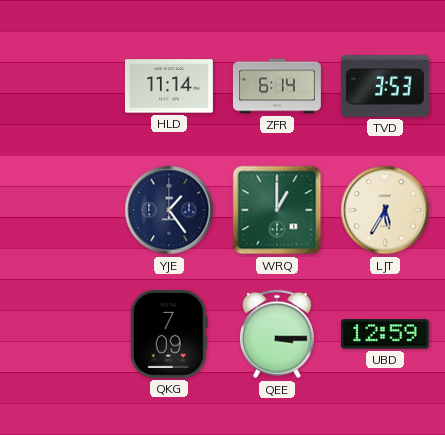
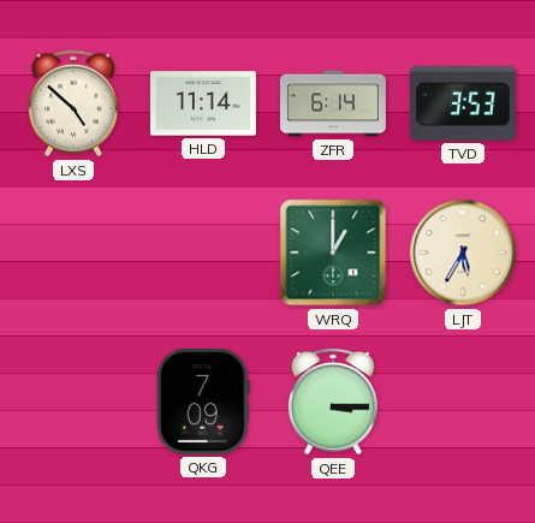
LXS: none -> 4:52 (73, 103)
YJE: 1:24 -> none (169, 210)
UBD: 12:59 -> none (385, 334)
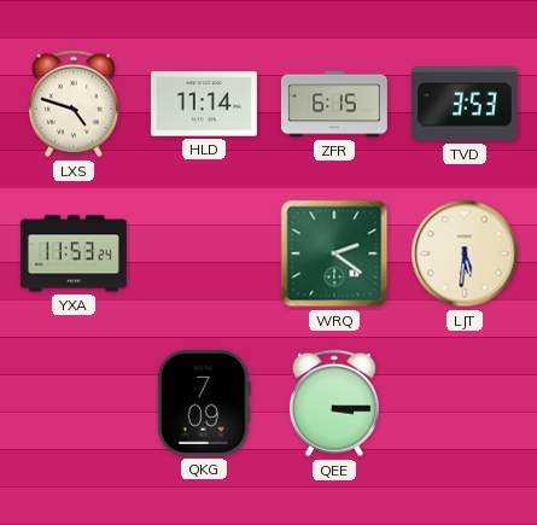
LXS: 4:52 -> 4:48 (74, 104)
ZFR: 6:14 -> 6:15 (334, 104)
YXA: none -> 11:53 (74, 253)
WRQ: 1:00 -> 2:21 (334, 253)
LJT: 5:35 -> 5:31 (465, 253)
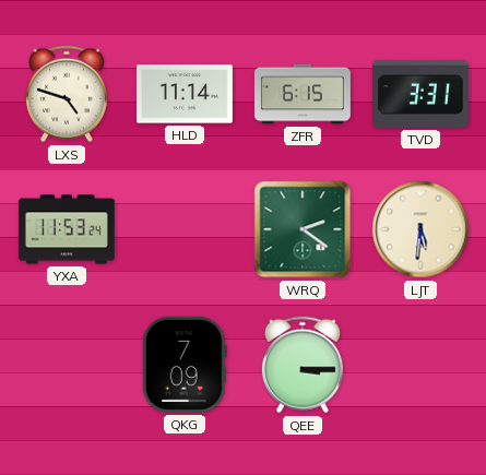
TVD: 3:53 -> 3:31 (420, 94)
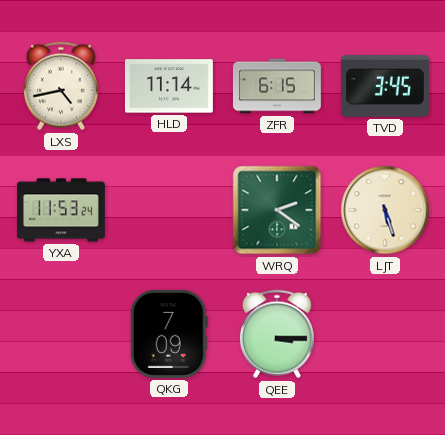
LXS: 4:48 -> 4:43 (61, 86)
TVD: 3:31 -> 3:45 (385, 86)
LJT: 5:31 -> 5:27 (385, 210)
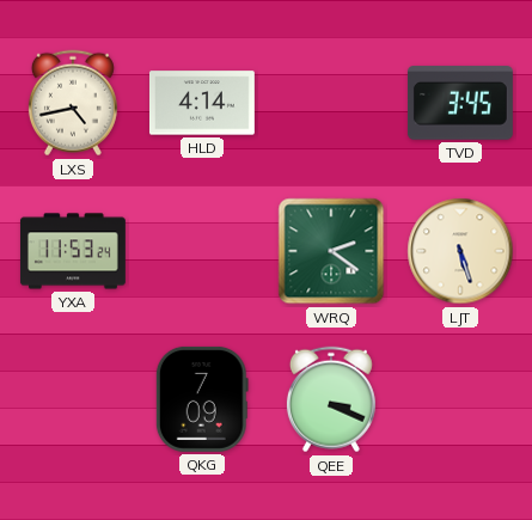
HLD: 11:14 -> 4:14 (202, 103)
ZFR: 6:15 -> none (277, 86)
QEE: 3:15 -> 3:19 (331, 399)
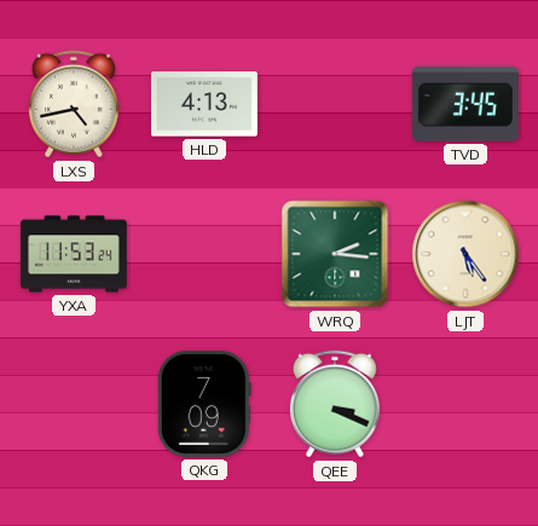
HLD: 4:14 -> 4:13 (204, 104)
WRQ: 2:21 -> 2:16 (335, 254)
LJT: 5:27 -> 5:24 (465, 254)
